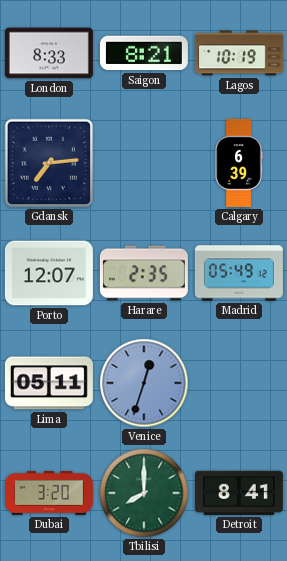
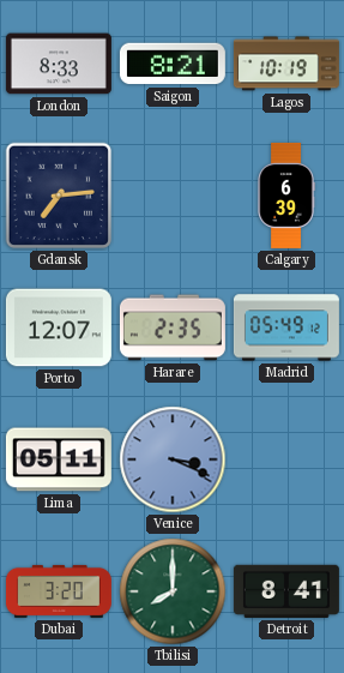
Venice: 12:33 -> 3:19 (173, 459)
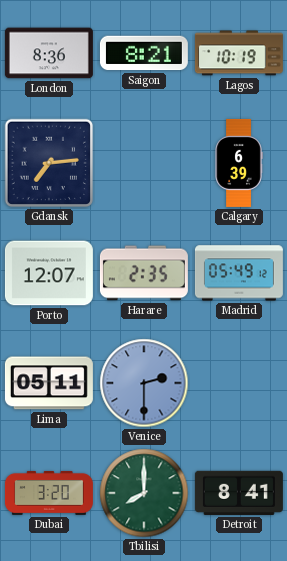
London: 8:33 -> 8:36 (49, 53)
Venice: 3:19 -> 2:30 (144, 383)
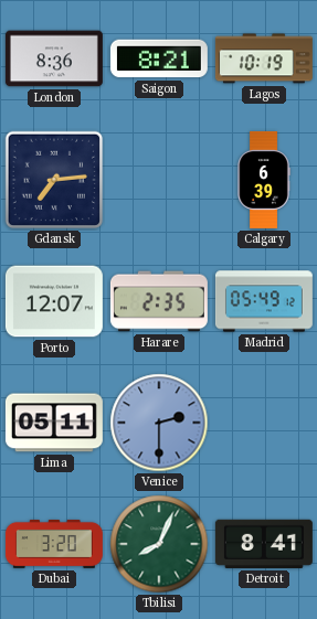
Tbilisi: 8:00 -> 8:04 (159, 544)
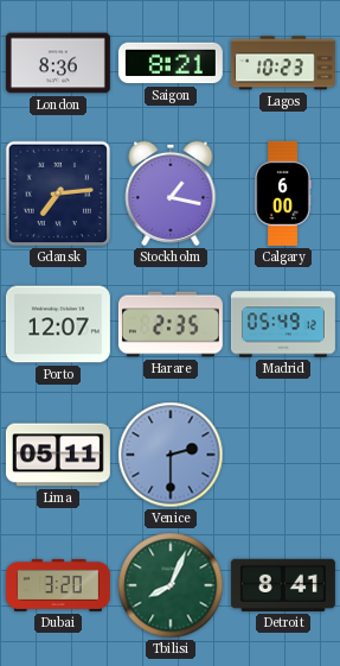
Lagos: 10:19 -> 10:23 (283, 63)
Stockholm: none -> 1:17 (171, 194)
Calgary: 6:39 -> 6:00 (283, 194)
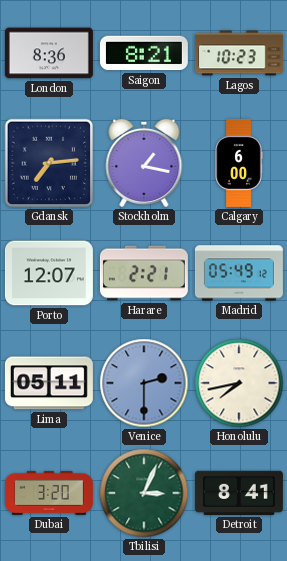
Harare: 2:35 -> 2:21 (144, 273)
Honolulu: none -> 7:43 (239, 383)
Tbilisi: 8:04 -> 3:04 (144, 493)
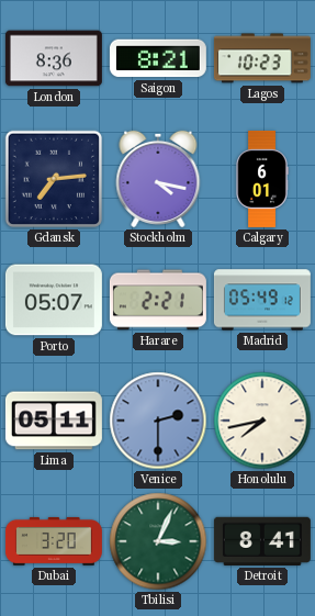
Stockholm: 1:17 -> 4:17 (158, 179)
Calgary: 6:00 -> 6:01 (262, 179)
Porto: 12:07 -> 05:07 (54, 300)
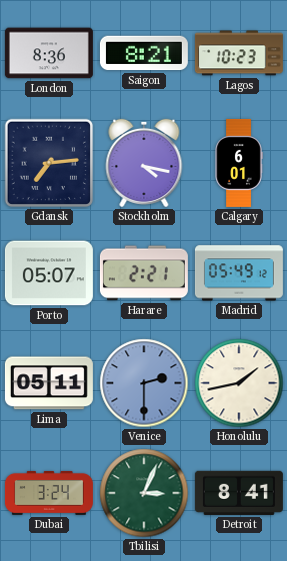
Honolulu: 7:43 -> 1:43 (239, 383)
Dubai: 3:20 -> 3:24 (49, 493)
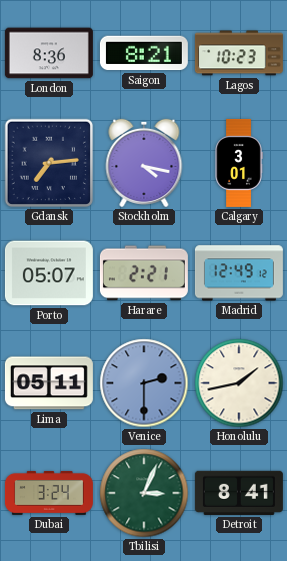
Calgary: 6:01 -> 3:01 (239, 163)
Madrid: 05:49 -> 12:49 (239, 273)
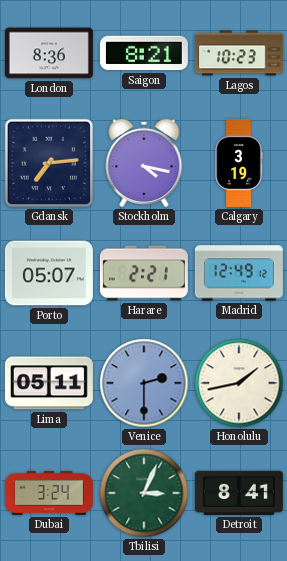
Calgary: 3:01 -> 3:19 (239, 163)
